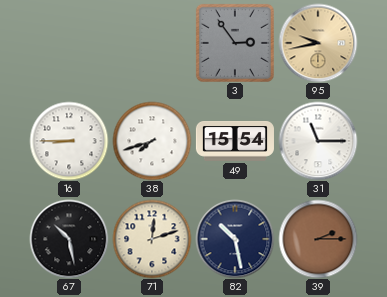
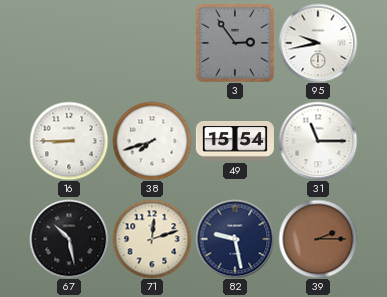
95 dial: champagne -> white (318, 43)
82: 10:28 -> 9:28 (235, 239)
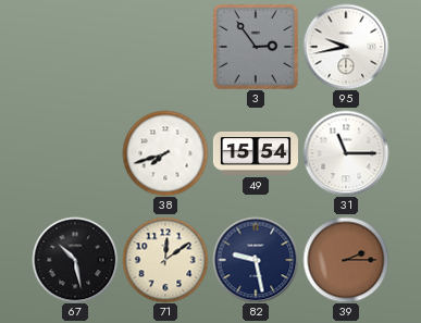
16: 8:45 -> none (69, 141)
71: 12:12 -> 12:09 (165, 260)
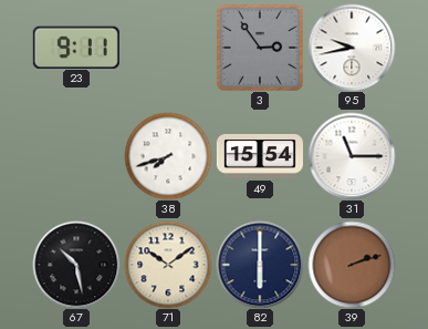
23: none -> 9:11 (76, 47)
71: 12:09 -> 10:09 (168, 265)
82: 9:28 -> 6:00 (260, 265)
39: 2:15 -> 2:12 (352, 265)
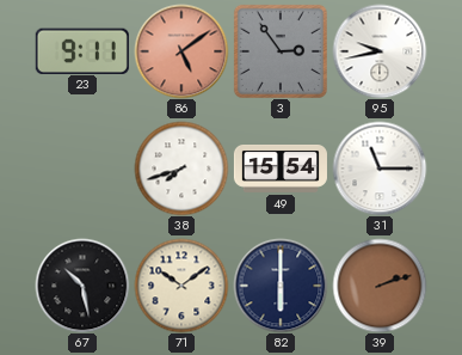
86: none -> 5:09 (181, 51)
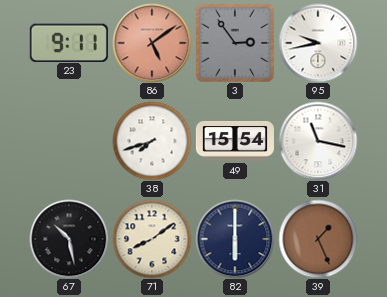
31: 11:15 -> 11:17 (318, 141)
71: 10:09 -> 8:09 (152, 239)
39: 2:12 -> 1:26 (318, 239)
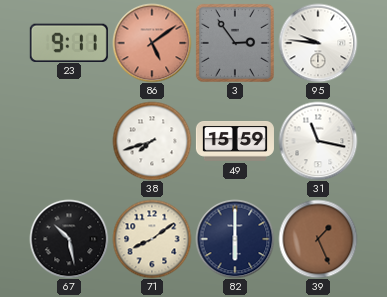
95: 9:43 -> 9:46 (318, 43)
49: 15:54 -> 15:59 (235, 142)
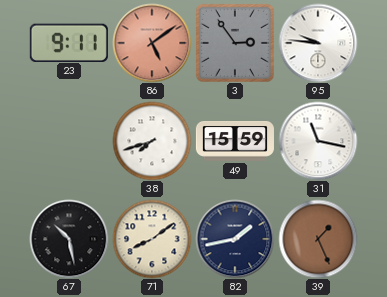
82: 6:00 -> 1:43 (235, 239)
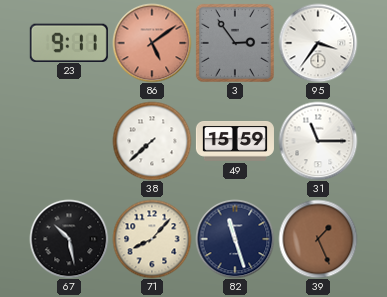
95: 9:46 -> 3:36 (318, 43)
38: 7:42 -> 7:38 (152, 141)
31: 11:17 -> 11:15 (318, 141)
71: 8:09 -> 8:07 (152, 239)
82: 1:43 -> 11:27 (235, 239)
